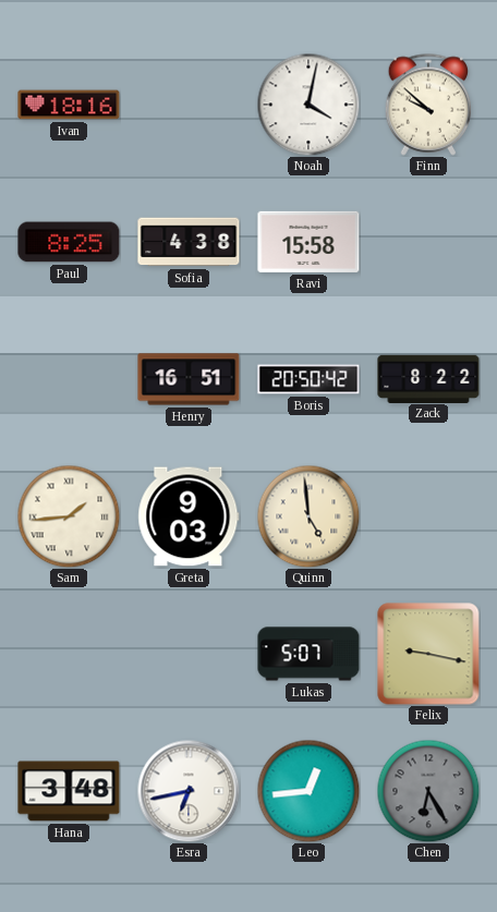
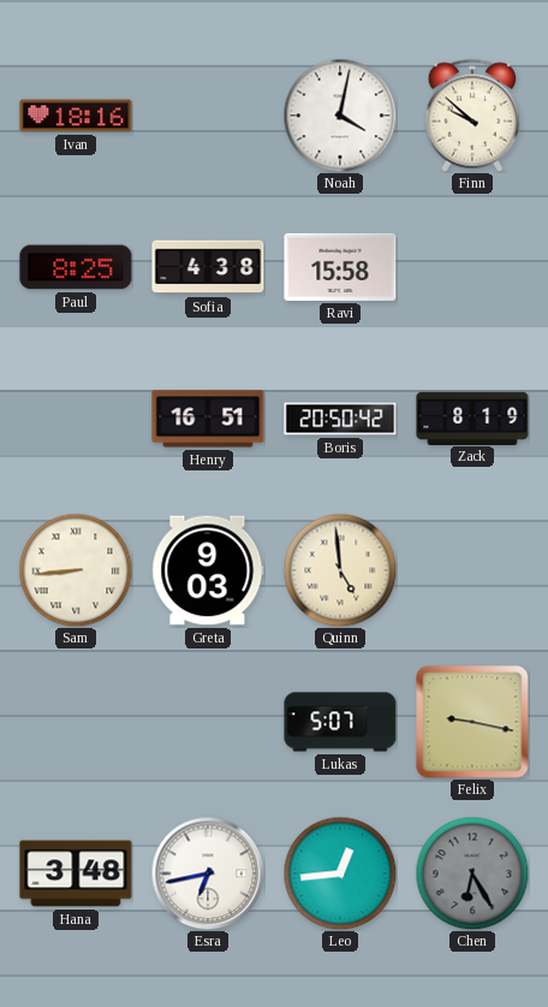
Zack: 8:22 -> 8:19 (472, 417)
Sam: 1:44 -> 8:44 (76, 570)
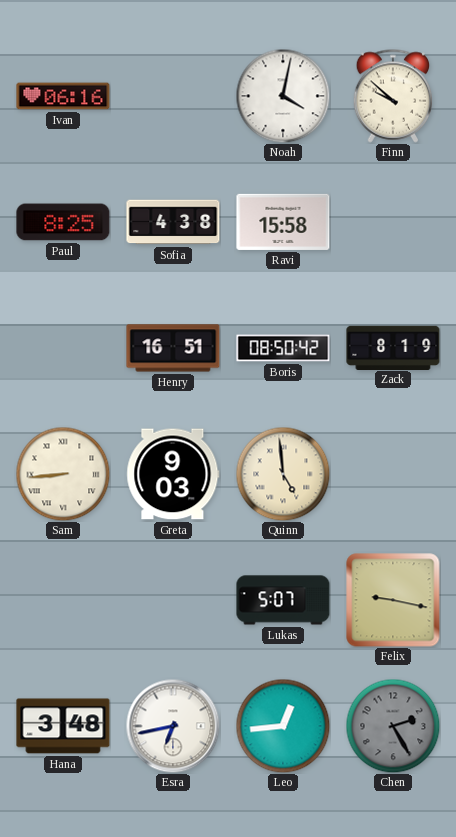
Ivan: 18:16 -> 06:16 (63, 96)
Boris: 20:50 -> 08:50 (283, 348)
Chen: 6:25 -> 2:25 (393, 726)
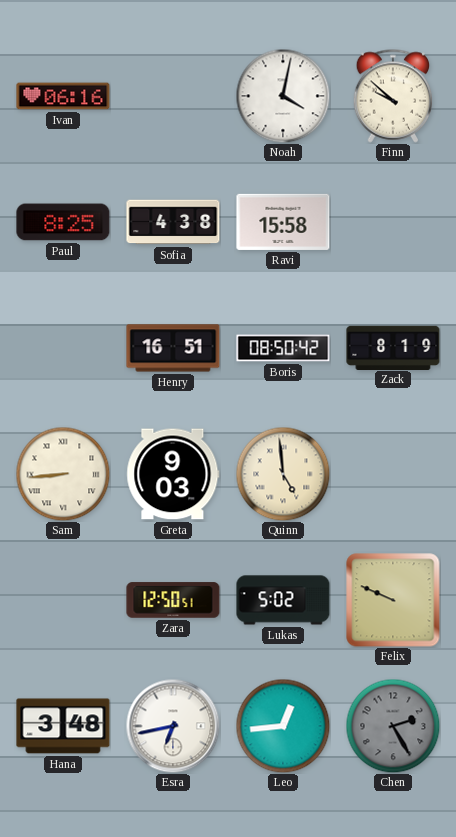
Zara: none -> 12:50 (173, 600)
Lukas: 5:07 -> 5:02 (283, 600)
Felix: 9:17 -> 9:49 (393, 600)
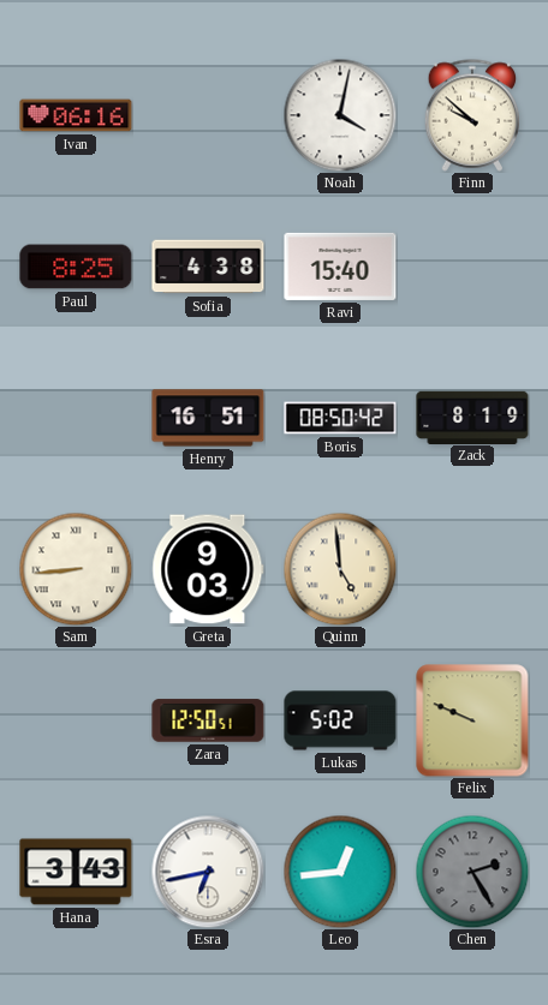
Ravi: 15:58 -> 15:40 (340, 267)
Hana: 3:48 -> 3:43 (76, 872)
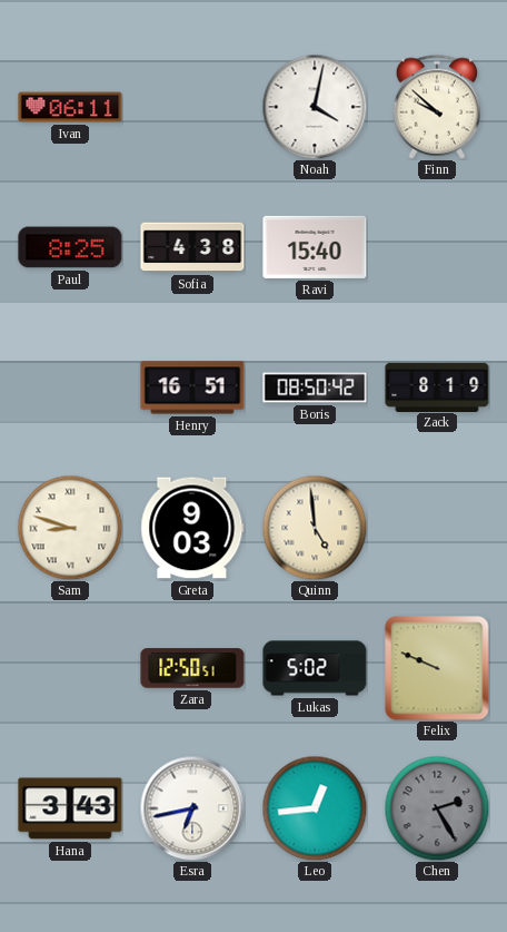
Ivan: 06:16 -> 06:11 (70, 107)
Sam: 8:44 -> 8:48 (70, 528)
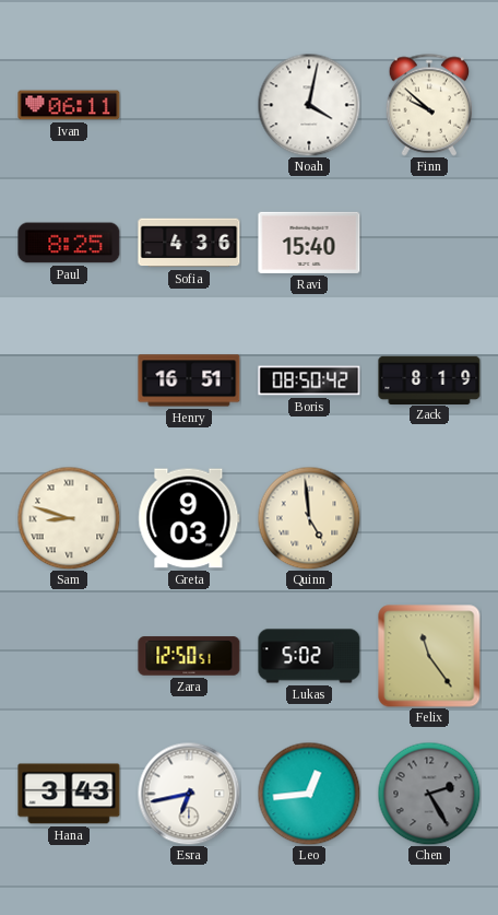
Sofia: 4:38 -> 4:36 (189, 243)
Felix: 9:49 -> 11:24 (429, 656)
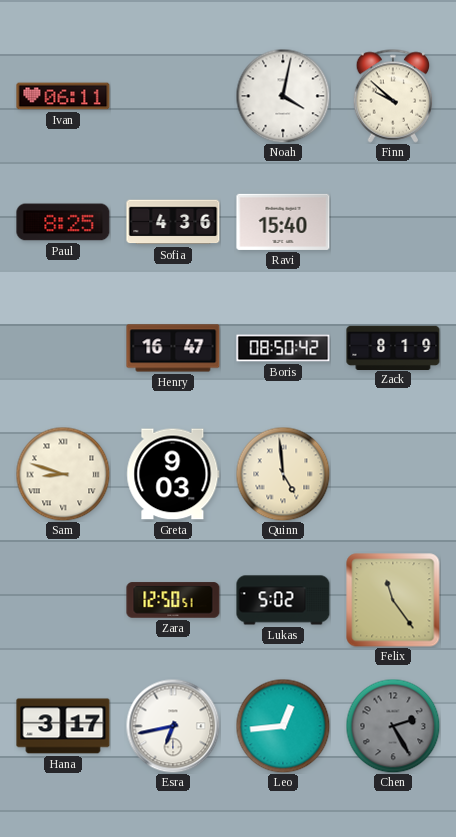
Henry: 16:51 -> 16:47 (173, 348)
Hana: 3:43 -> 3:17 (63, 726)
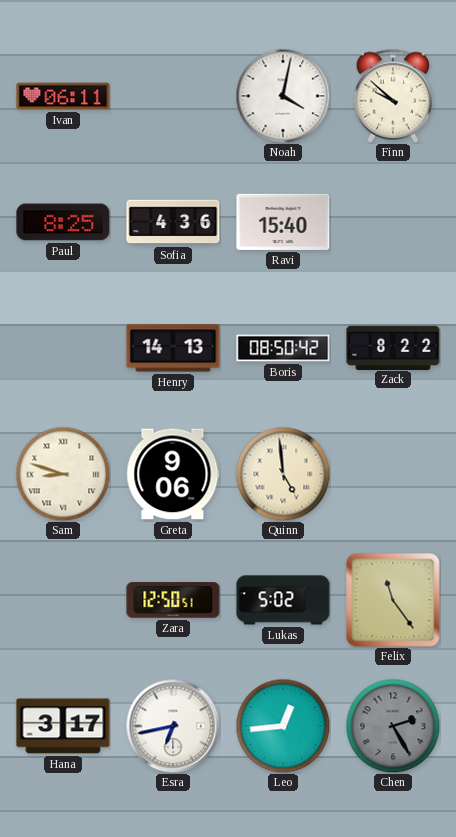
Henry: 16:47 -> 14:13 (173, 348)
Zack: 8:19 -> 8:22 (393, 347)
Greta: 9:03 -> 9:06 (173, 474)
